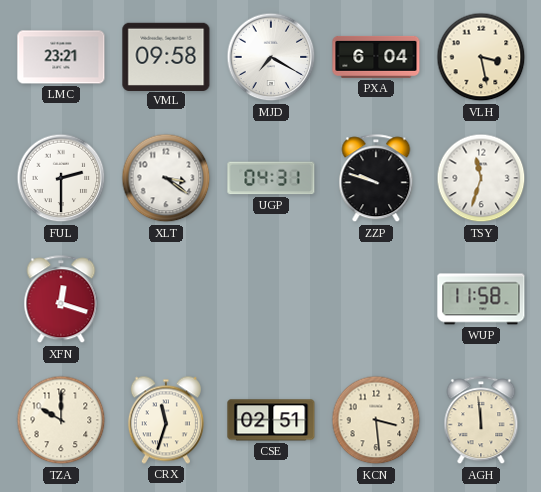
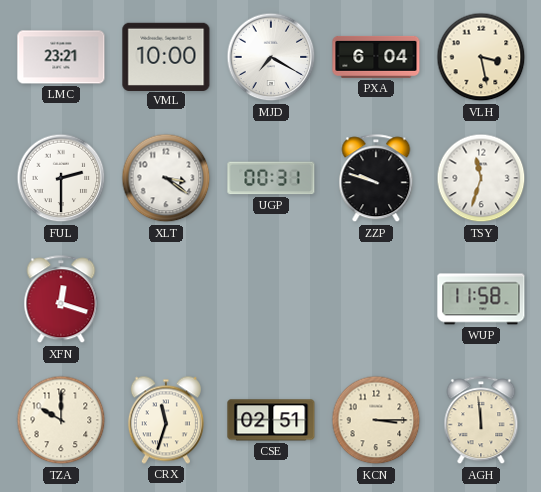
VML: 09:58 -> 10:00 (166, 56)
UGP: 04:31 -> 00:31 (271, 178)
KCN: 3:29 -> 3:15 (376, 420)
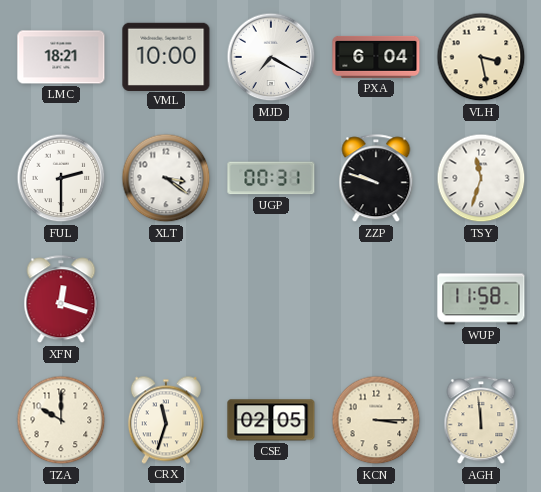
LMC: 23:21 -> 18:21 (61, 57)
CSE: 02:51 -> 02:05 (271, 420)
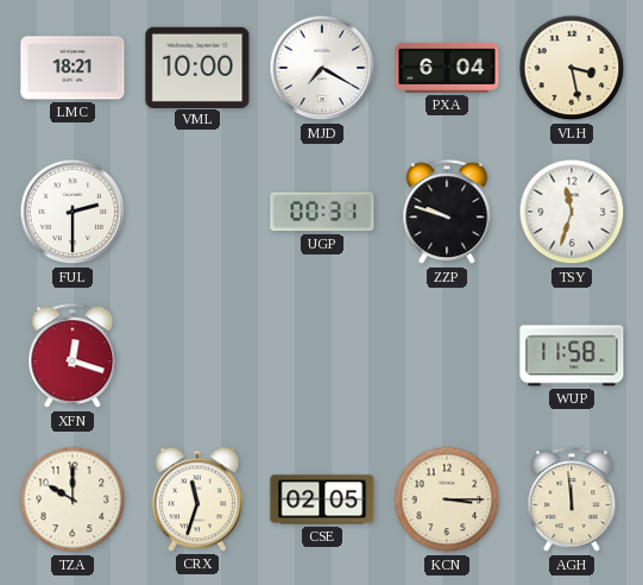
XLT: 3:21 -> none (166, 178)
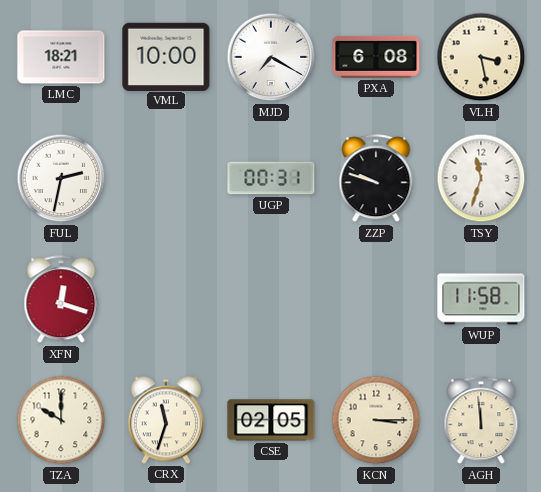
PXA: 6:04 -> 6:08 (376, 57)
FUL: 2:30 -> 2:32 (61, 178)
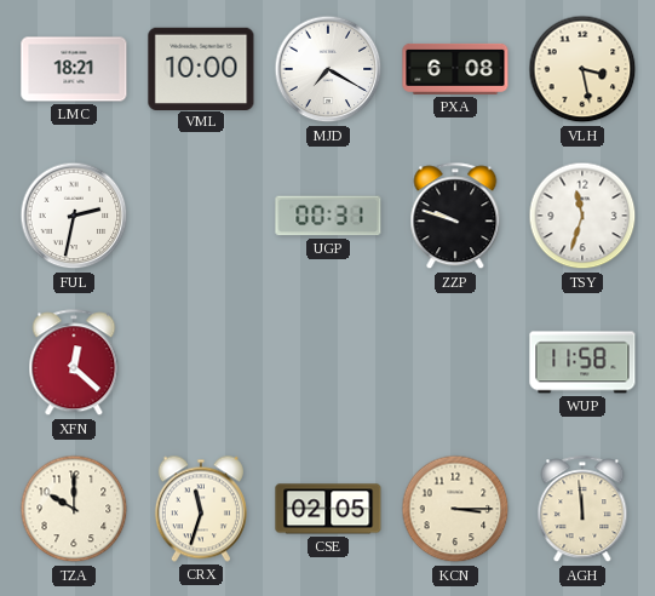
XFN: 12:18 -> 12:22 (74, 363)
